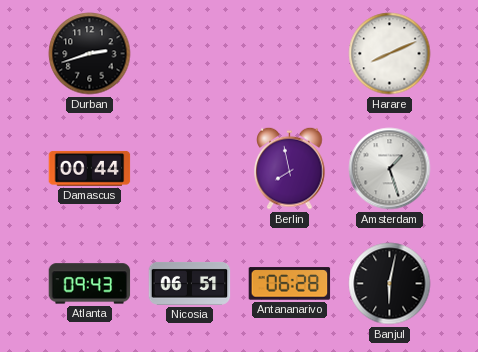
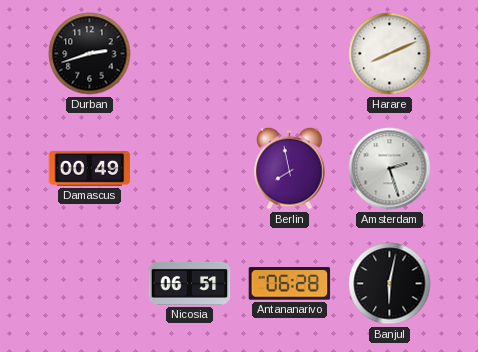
Damascus: 00:44 -> 00:49 (90, 168)
Amsterdam: 1:27 -> 2:27 (390, 169)
Atlanta: 09:43 -> none (90, 284)
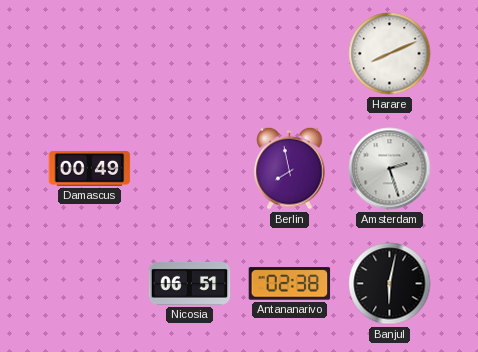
Durban: 2:42 -> none (90, 54)
Antananarivo: 06:28 -> 02:38 (290, 284)
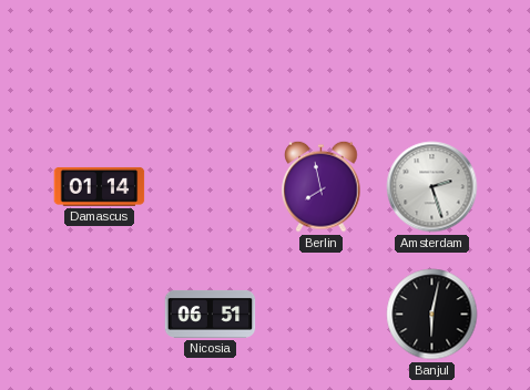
Harare: 8:11 -> none (390, 54)
Damascus: 00:49 -> 01:14 (100, 186)
Antananarivo: 02:38 -> none (290, 284)
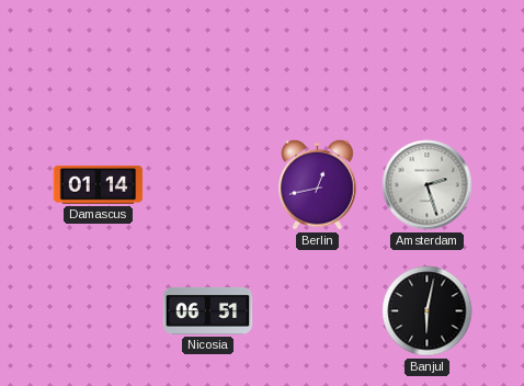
Berlin: 7:58 -> 12:43 (318, 184)
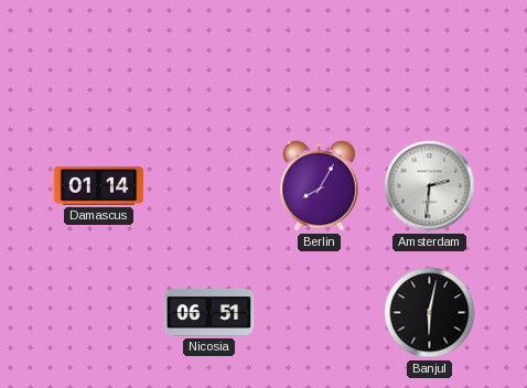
Berlin: 12:43 -> 8:05 (320, 185)
Amsterdam: 2:27 -> 2:31 (430, 186)
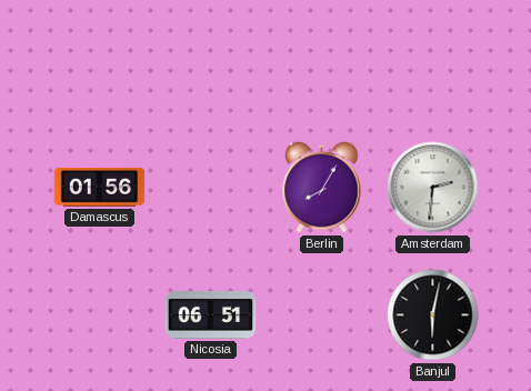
Damascus: 01:14 -> 01:56 (100, 187)
